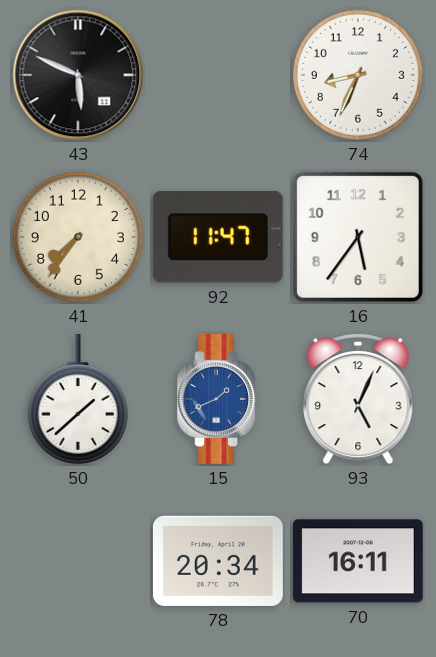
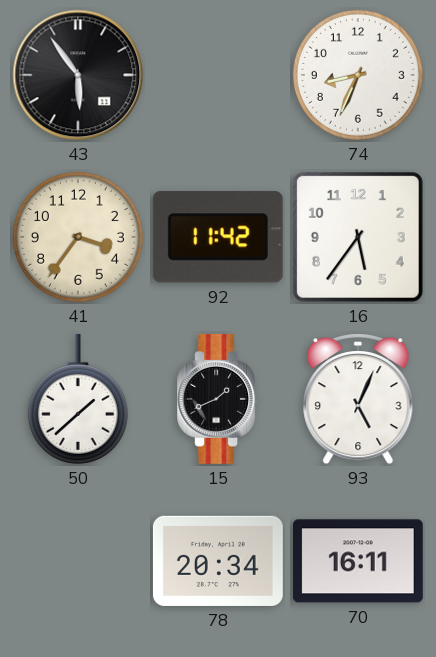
43: 5:49 -> 5:54 (78, 75)
41: 7:36 -> 3:36 (78, 237)
92: 11:47 -> 11:42 (218, 237)
15 dial: blue -> black (218, 399)
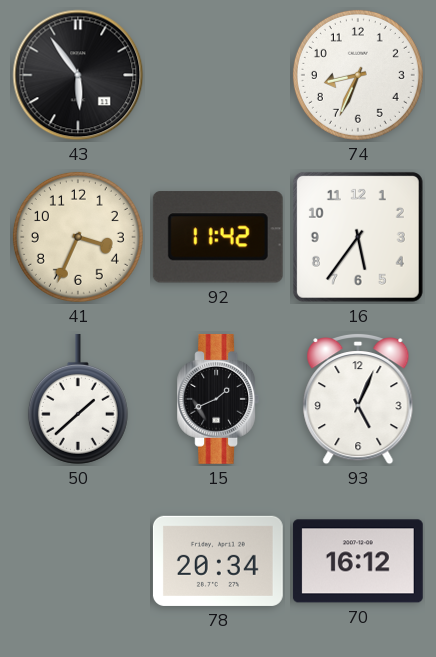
41: 3:36 -> 3:34 (78, 237)
70: 16:11 -> 16:12 (358, 561)
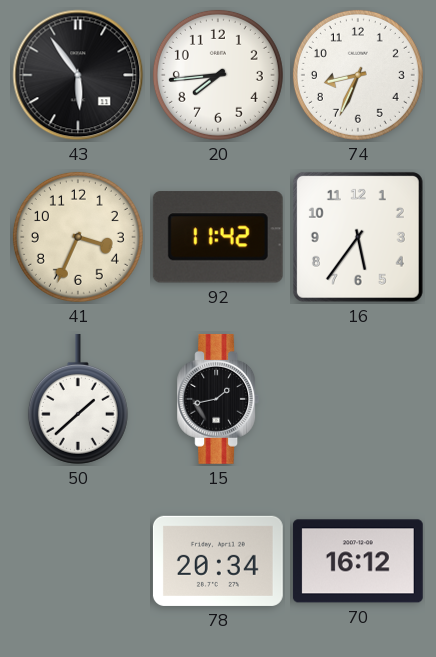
20: none -> 7:44 (218, 75)
15: 1:41 -> 1:43 (218, 399)
93: 5:04 -> none (358, 399)
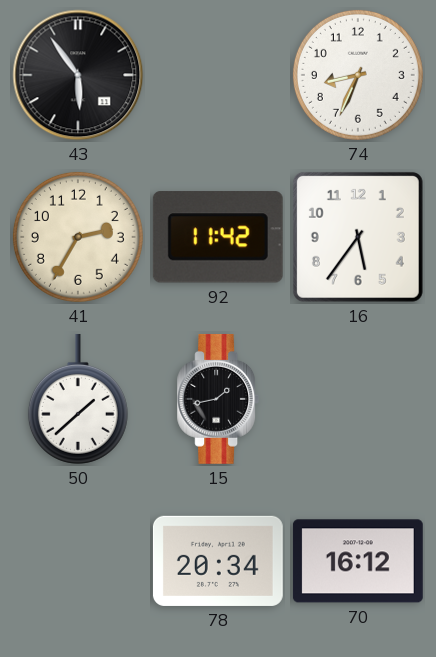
20: 7:44 -> none (218, 75)
41: 3:34 -> 2:35 (78, 237)
